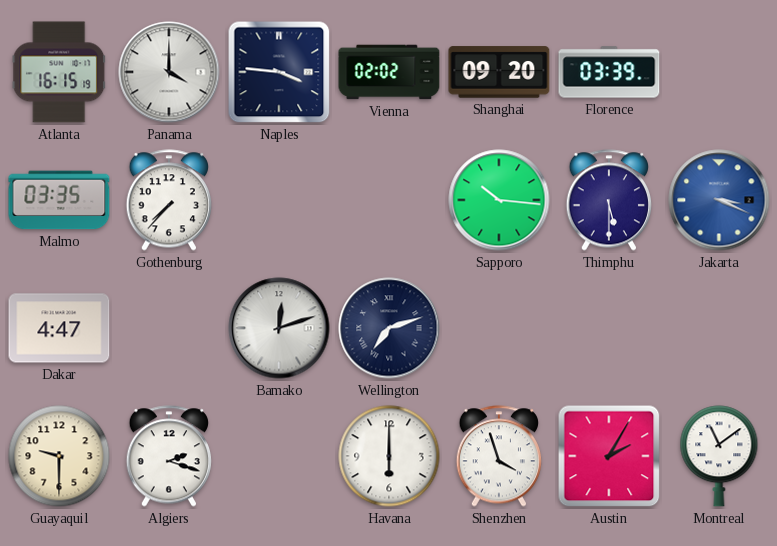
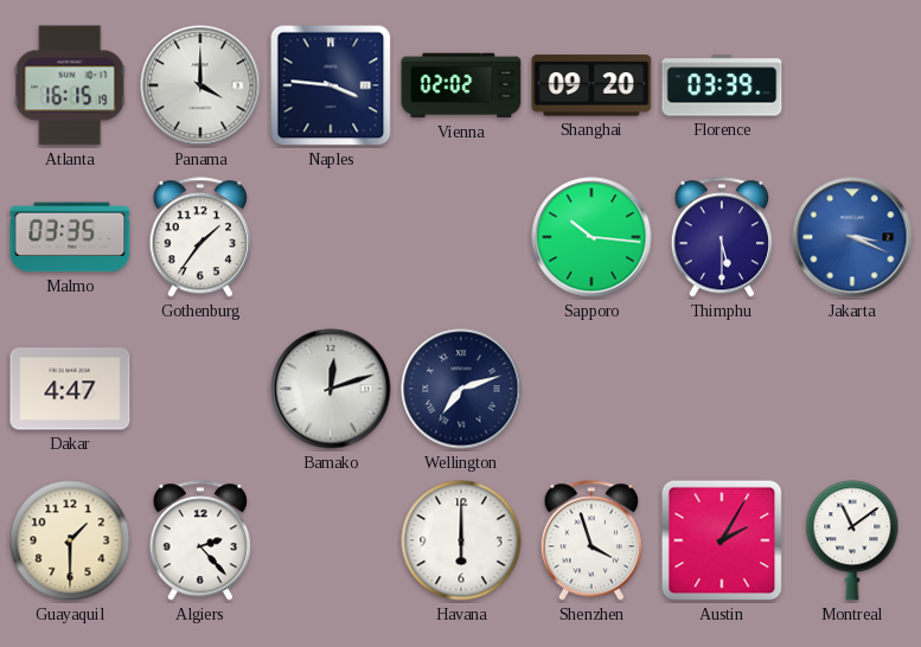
Gothenburg: 7:37 -> 1:36 (199, 237)
Guayaquil: 9:30 -> 1:30 (70, 540)
Algiers: 2:18 -> 2:23 (199, 540)
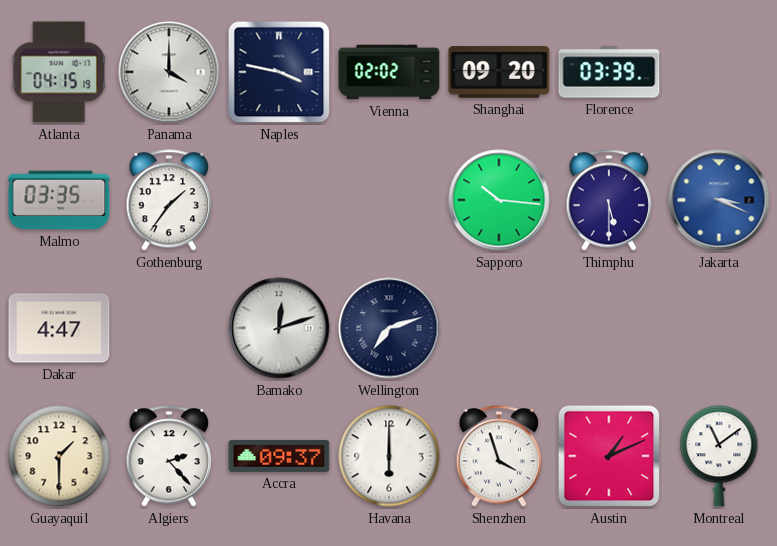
Atlanta: 16:15 -> 04:15 (59, 72)
Naples: 3:46 -> 3:47 (279, 72)
Accra: none -> 09:37 (279, 456)
Austin: 2:05 -> 1:11 (609, 456)
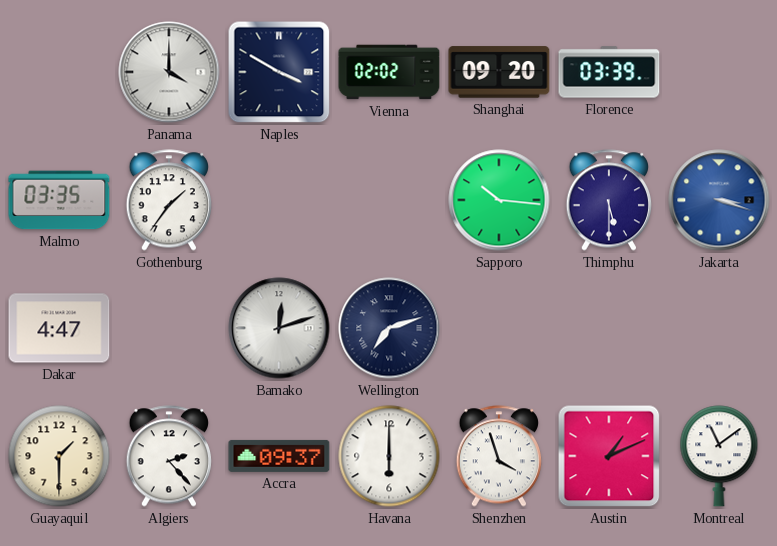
Atlanta: 04:15 -> none (59, 72)
Naples: 3:47 -> 3:50 (279, 72)
Jakarta: 3:19 -> 3:18 (719, 200)
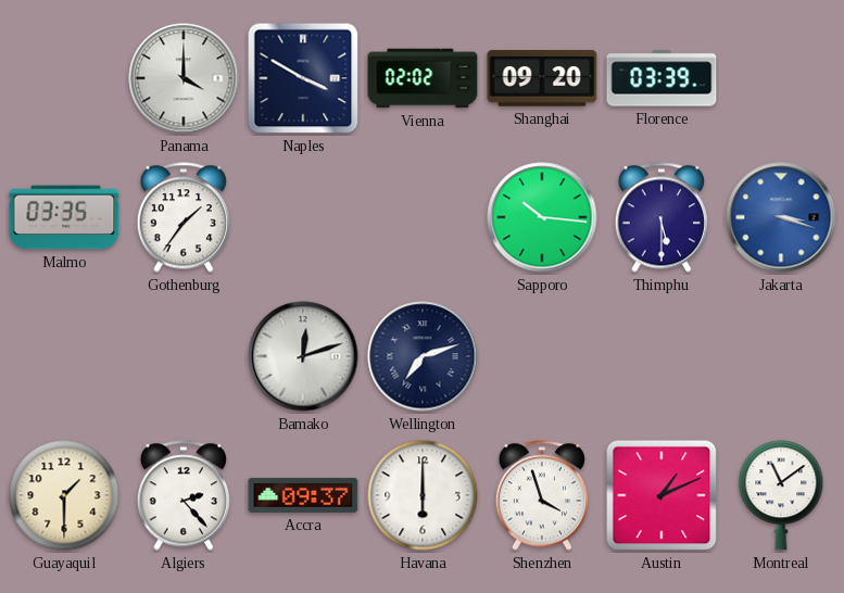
Dakar: 4:47 -> none (59, 328)
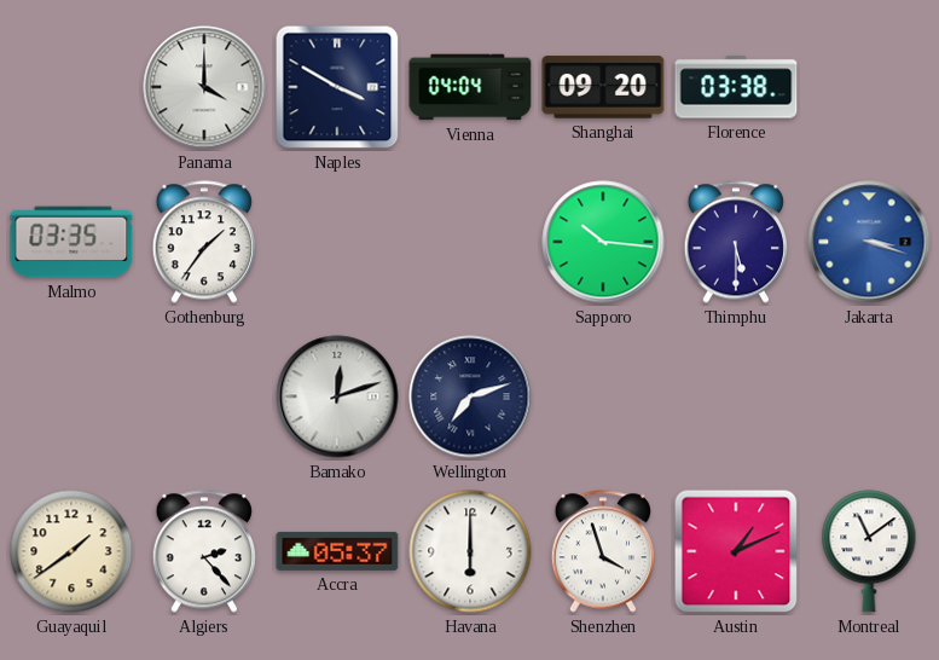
Vienna: 02:02 -> 04:04 (470, 87)
Florence: 03:39 -> 03:38 (736, 87)
Guayaquil: 1:30 -> 1:39 (71, 551)
Accra: 09:37 -> 05:37 (337, 551)
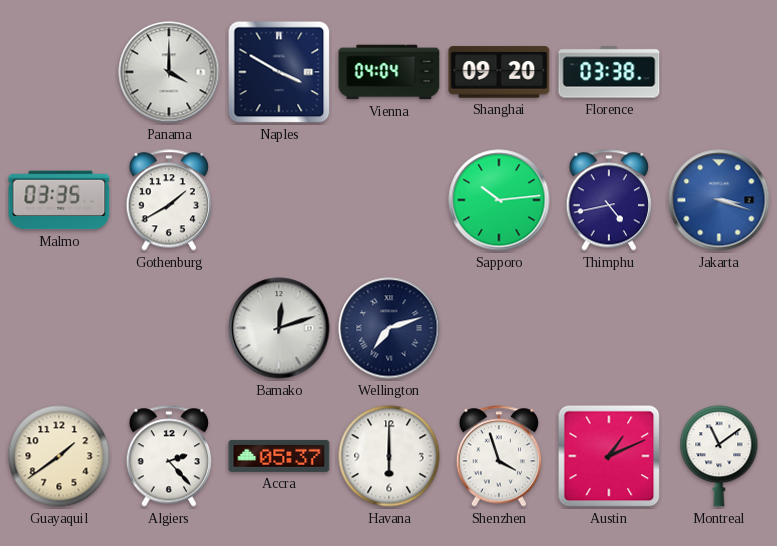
Gothenburg: 1:36 -> 1:40 (168, 200)
Sapporo: 10:16 -> 10:14 (499, 200)
Thimphu: 5:30 -> 4:43 (608, 200)
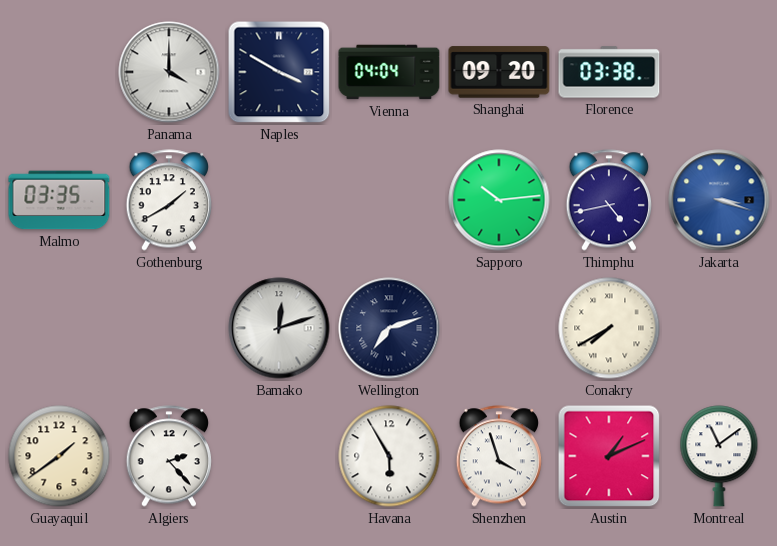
Conakry: none -> 7:40 (609, 328)
Accra: 05:37 -> none (279, 456)
Havana: 6:00 -> 5:55 (389, 456)
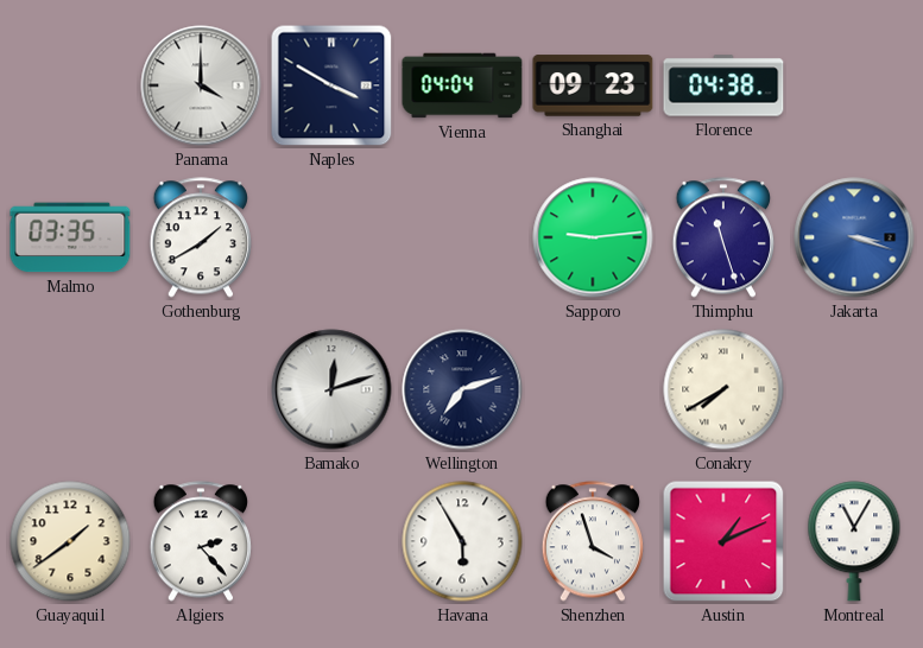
Shanghai: 09:20 -> 09:23 (593, 85)
Florence: 03:38 -> 04:38 (723, 85)
Sapporo: 10:14 -> 9:14 (593, 237)
Thimphu: 4:43 -> 11:27 (722, 237)
Montreal: 11:09 -> 11:05 (854, 541)
